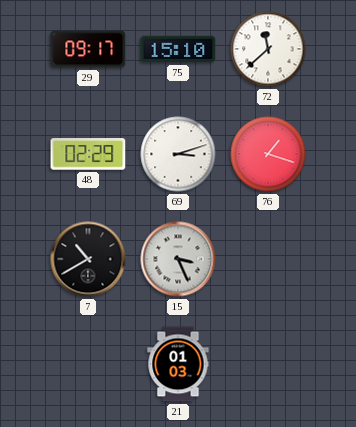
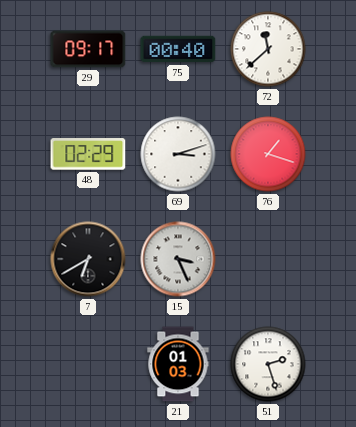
75: 15:10 -> 00:40 (178, 49)
7: 10:40 -> 6:40 (88, 259)
51: none -> 2:27 (268, 364)
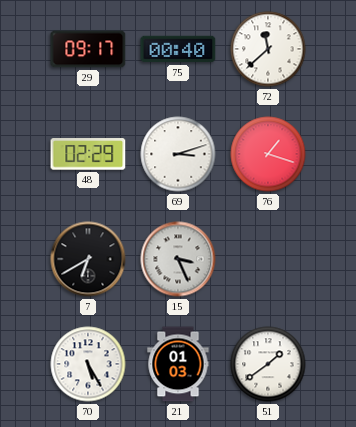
70: none -> 5:25 (88, 364)
51: 2:27 -> 1:39 (268, 364)
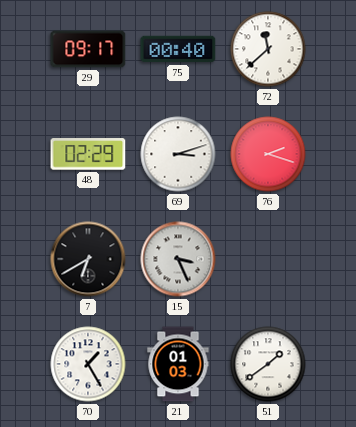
76: 1:18 -> 2:18 (268, 154)
70: 5:25 -> 1:25 (88, 364)
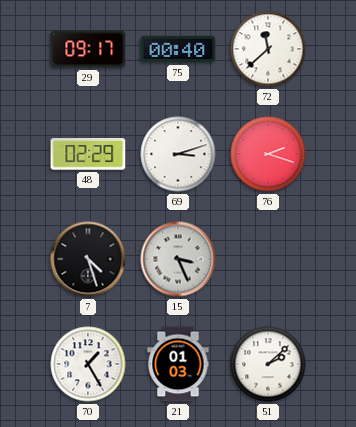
7: 6:40 -> 4:27 (88, 259)
51: 1:39 -> 2:08 (268, 364)
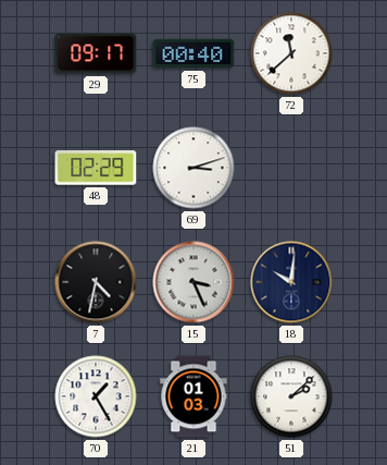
76: 2:18 -> none (268, 154)
7: 4:27 -> 4:32 (96, 282)
18: none -> 10:01 (291, 282)
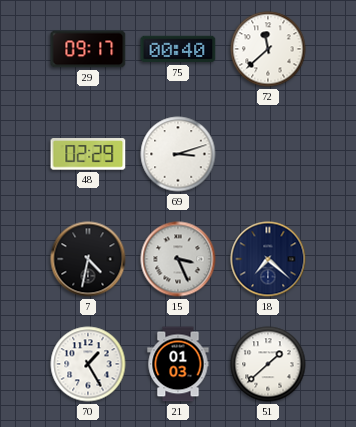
18: 10:01 -> 7:22 (268, 259)
51: 2:08 -> 1:38 (268, 364)
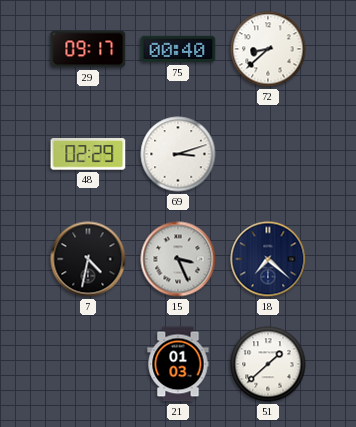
72: 11:38 -> 8:38 (268, 49)
70: 1:25 -> none (88, 364)
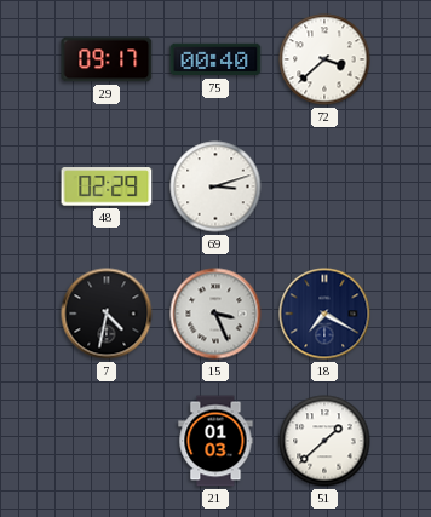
72: 8:38 -> 3:38 (324, 59)
18: 7:22 -> 7:20 (324, 314)
